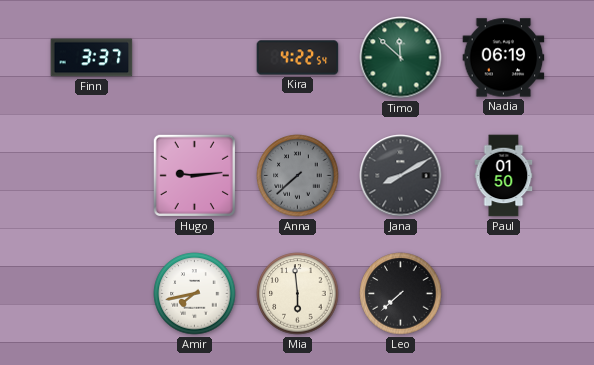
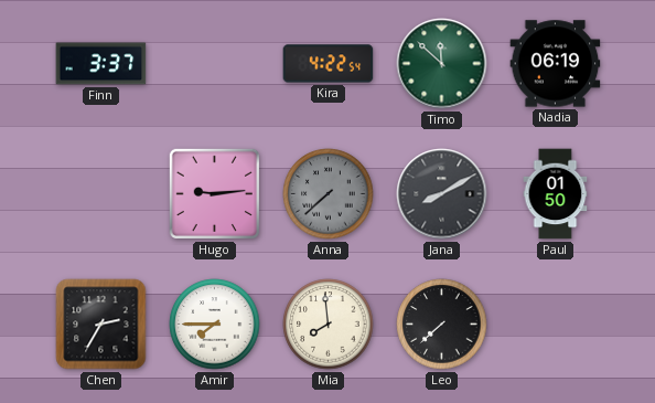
Chen: none -> 2:35 (101, 325)
Amir: 7:43 -> 7:45 (215, 325)
Mia: 5:59 -> 7:59 (329, 325)
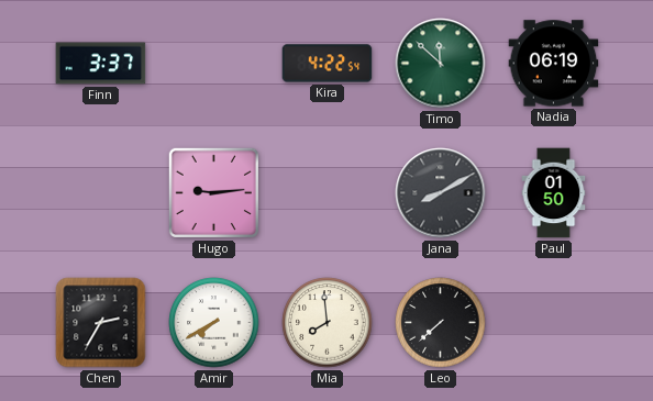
Anna: 7:38 -> none (329, 194)
Amir: 7:45 -> 7:40 (214, 323)
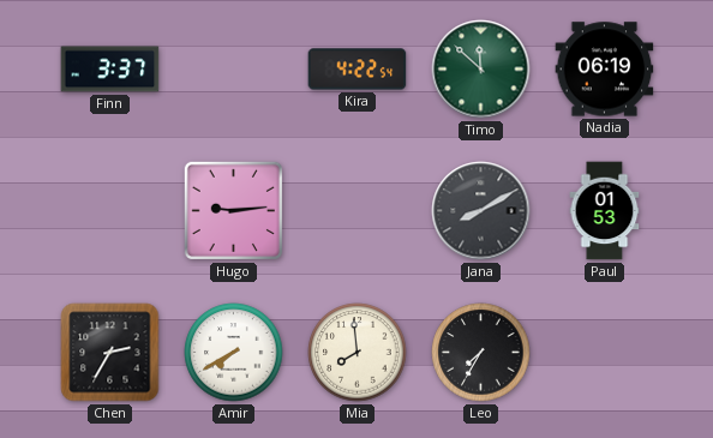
Paul: 01:50 -> 01:53 (605, 211)
Leo: 7:38 -> 7:35 (481, 353)
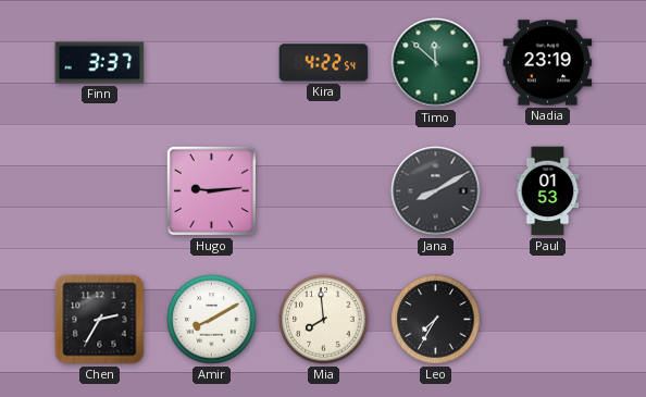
Nadia: 06:19 -> 23:19 (548, 63)
Amir: 7:40 -> 8:10 (212, 320)
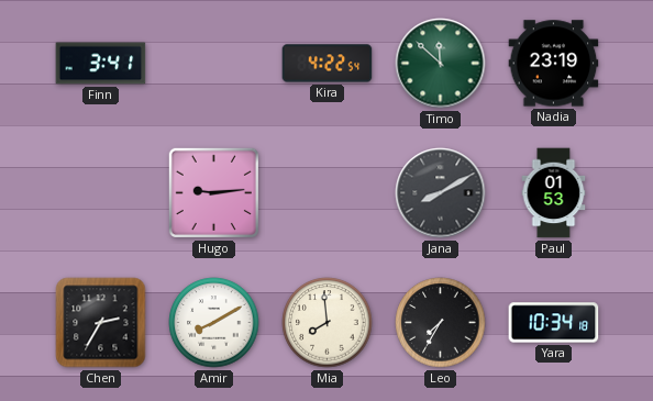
Finn: 3:37 -> 3:41 (101, 64)
Yara: none -> 10:34 (554, 323)
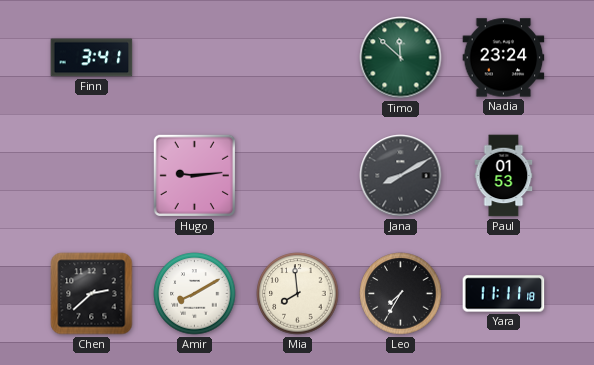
Kira: 4:22 -> none (328, 64)
Nadia: 23:19 -> 23:24 (504, 58)
Chen: 2:35 -> 2:38 (92, 294)
Yara: 10:34 -> 11:11 (504, 294)
